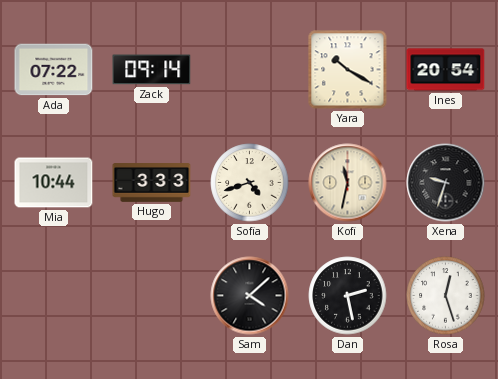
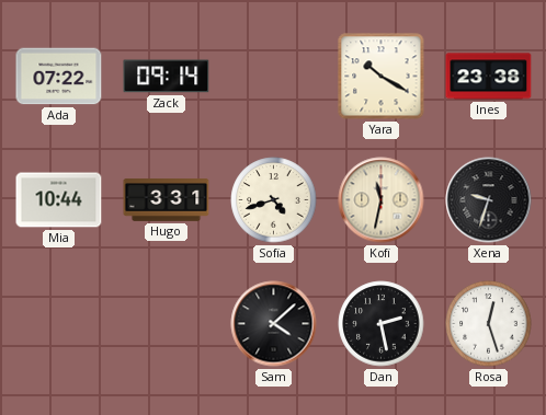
Ines: 20:54 -> 23:38 (489, 77)
Hugo: 3:33 -> 3:31 (167, 200)
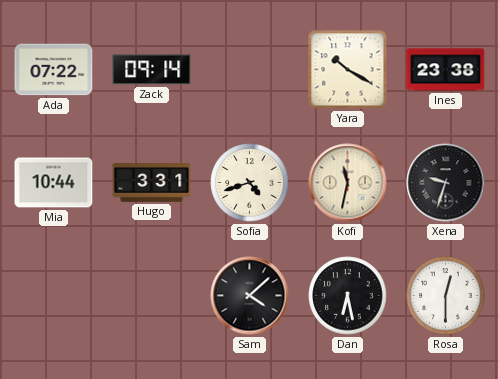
Dan: 2:28 -> 6:28 (348, 296)
Rosa: 12:27 -> 12:30 (446, 296)
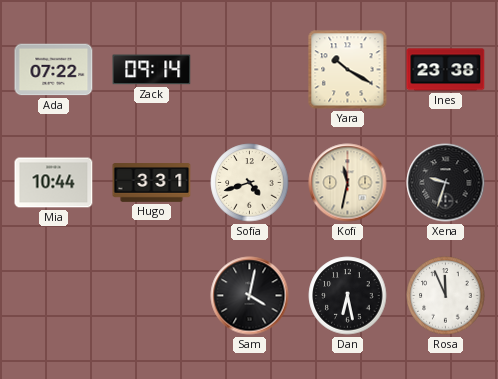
Sam: 4:08 -> 4:02 (250, 296)
Rosa: 12:30 -> 11:56 (446, 296)
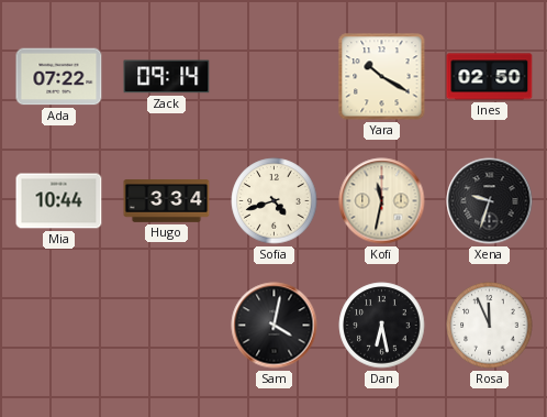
Ines: 23:38 -> 02:50 (490, 77)
Hugo: 3:31 -> 3:34 (167, 201)
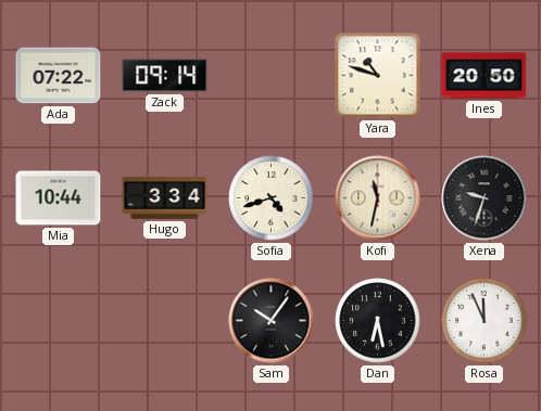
Yara: 10:20 -> 10:48 (378, 76)
Ines: 02:50 -> 20:50 (485, 76)
Sam: 4:02 -> 10:06 (272, 321)
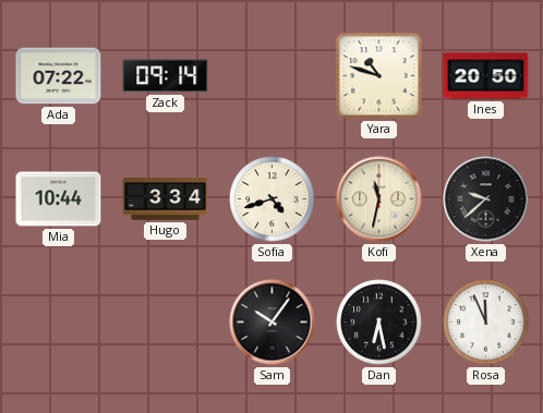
Xena: 9:33 -> 9:38 (486, 199)
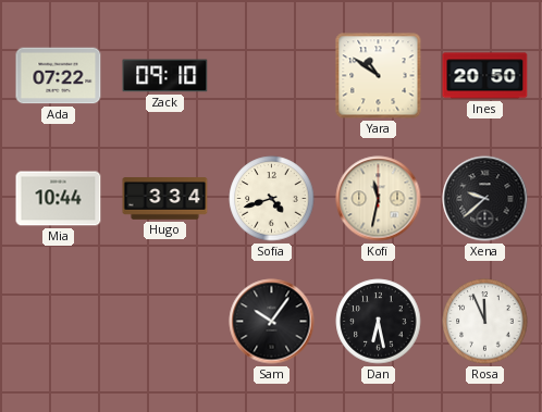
Zack: 09:14 -> 09:10 (165, 76)
Yara: 10:48 -> 10:51 (379, 76)
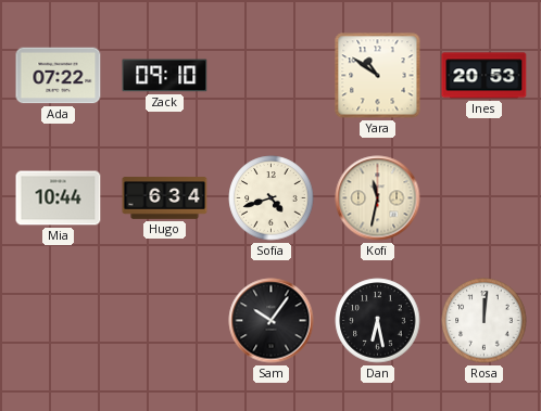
Ines: 20:50 -> 20:53 (485, 76)
Hugo: 3:34 -> 6:34 (165, 198)
Xena: 9:38 -> none (485, 199)
Rosa: 11:56 -> 12:01 (485, 321)
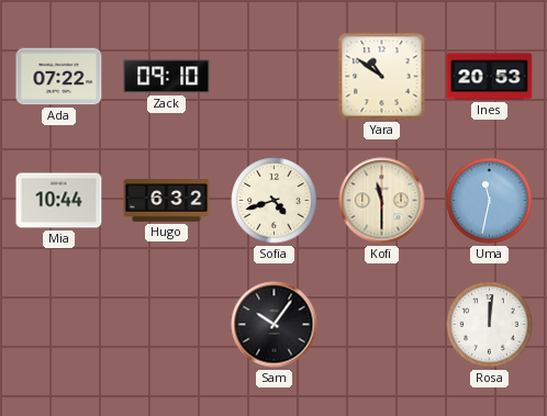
Hugo: 6:34 -> 6:32 (167, 201)
Kofi: 11:32 -> 11:30 (382, 201)
Uma: none -> 11:32 (490, 201)
Dan: 6:28 -> none (378, 321)
